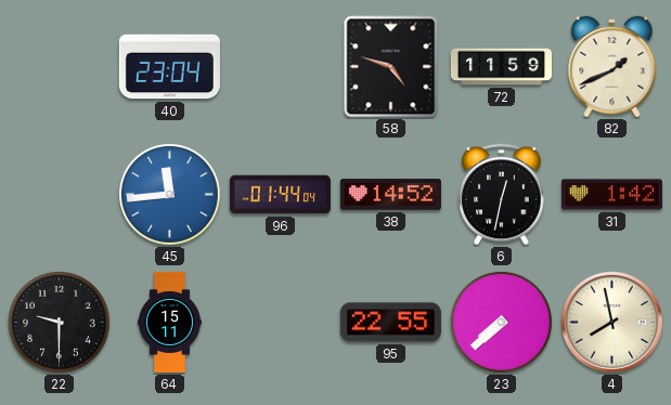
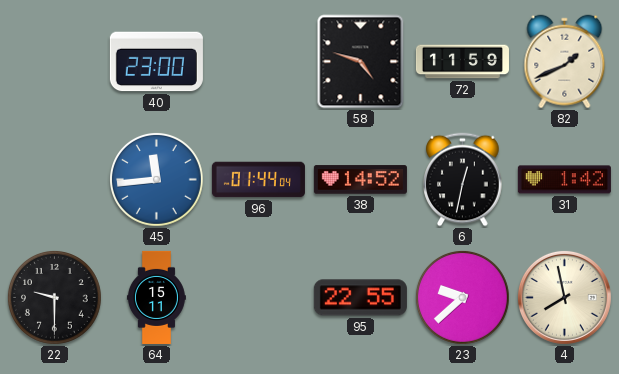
40: 23:04 -> 23:00 (156, 62)
23: 7:38 -> 9:38 (462, 297)
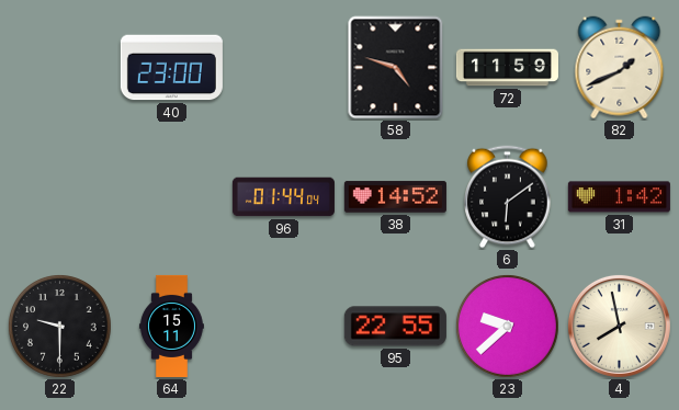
45: 11:44 -> none (156, 179)
6: 12:32 -> 6:09 (508, 197)
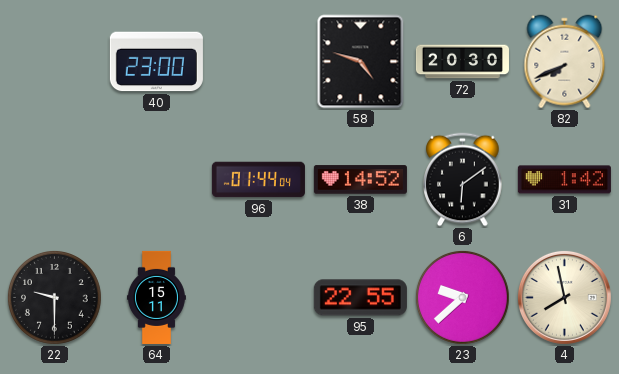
72: 11:59 -> 20:30 (462, 62)
82: 1:41 -> 7:41 (565, 62)
